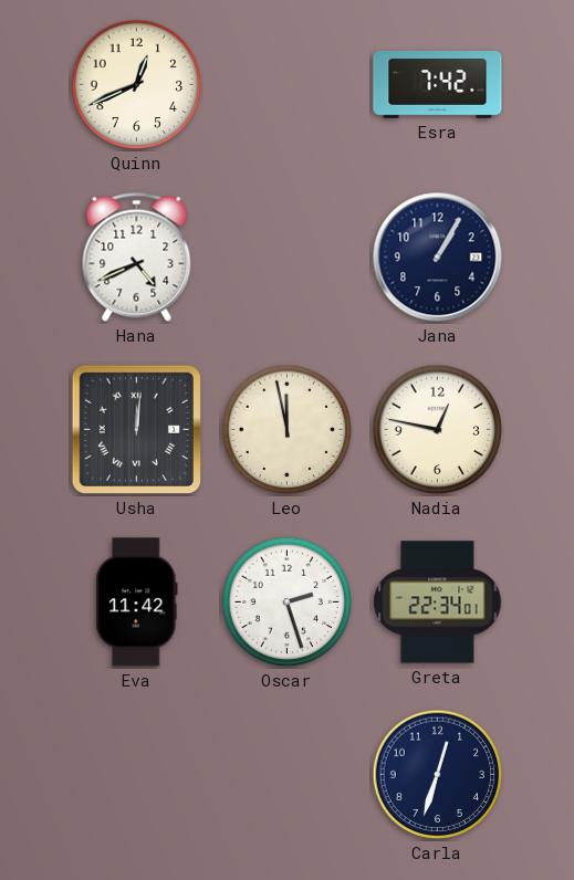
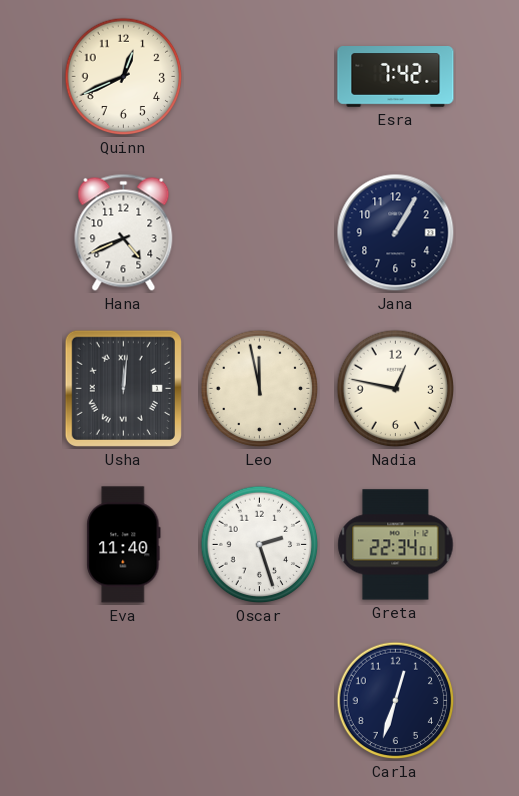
Eva: 11:42 -> 11:40 (124, 545)
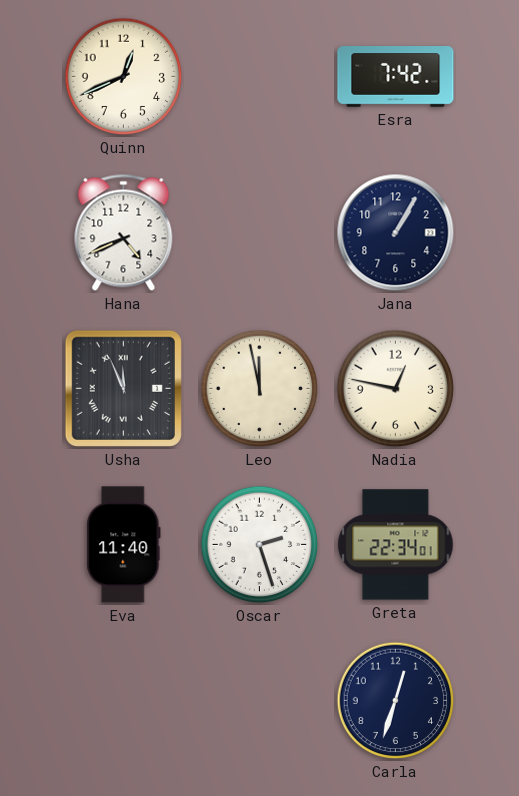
Usha: 12:01 -> 11:56 (123, 388)
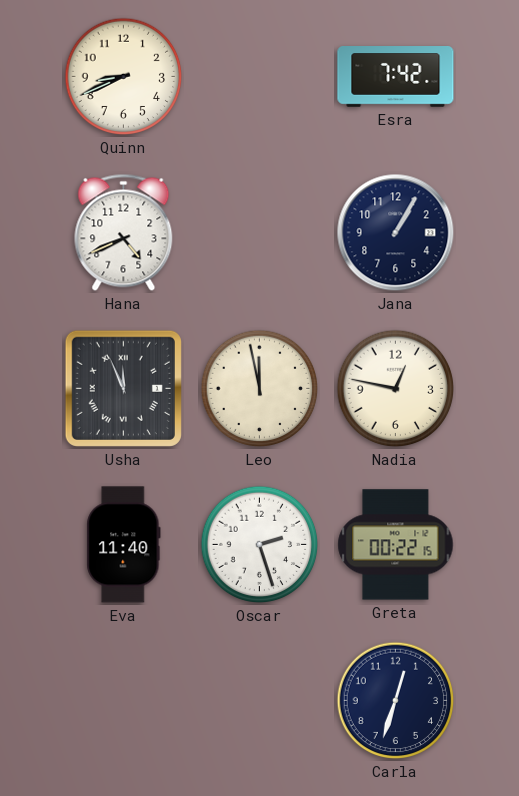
Quinn: 12:41 -> 8:41 (124, 77)
Greta: 22:34 -> 00:22 (396, 545)
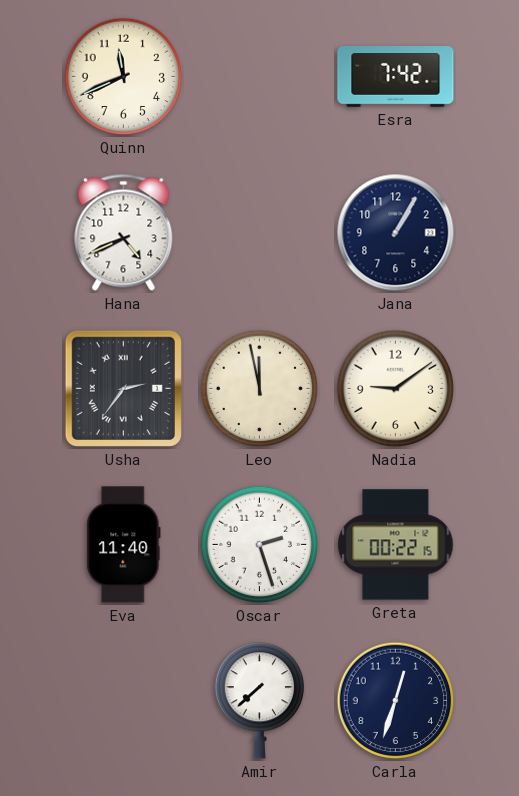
Quinn: 8:41 -> 11:41 (124, 77)
Usha: 11:56 -> 2:36 (123, 388)
Nadia: 12:47 -> 9:09 (396, 389)
Amir: none -> 7:38 (259, 701)
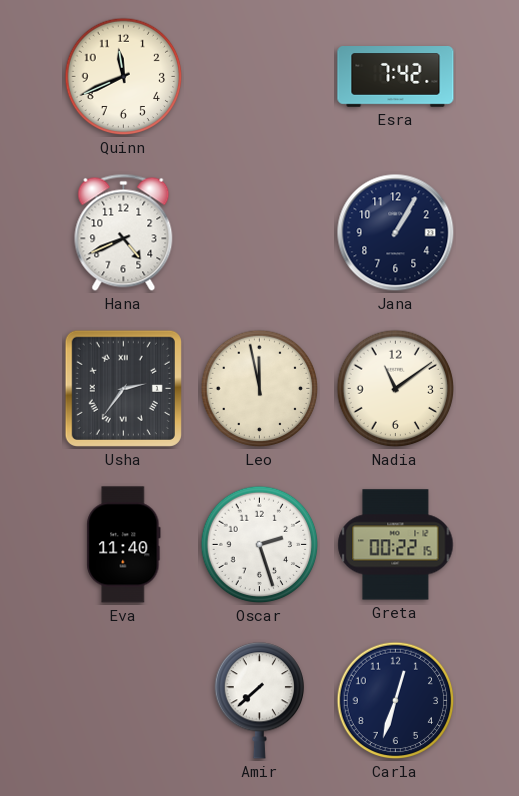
Nadia: 9:09 -> 11:09 (396, 389)
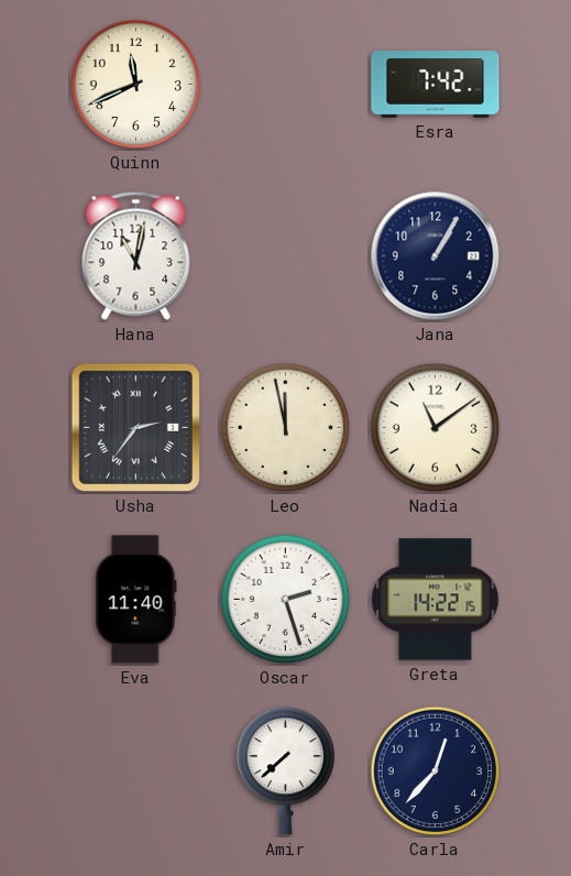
Hana: 4:41 -> 11:02 (136, 255)
Greta: 00:22 -> 14:22 (436, 600)
Carla: 12:33 -> 12:37 (436, 771)
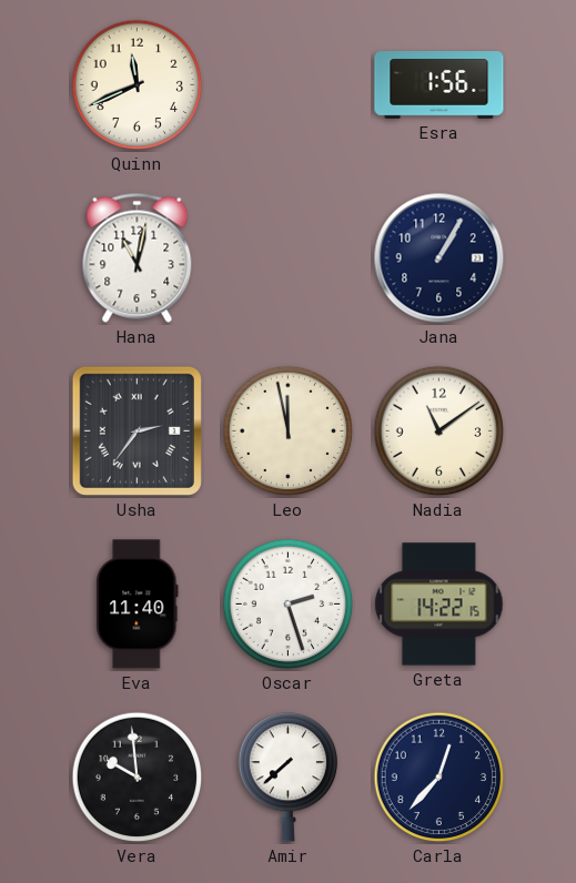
Esra: 7:42 -> 1:56 (439, 85)
Vera: none -> 9:59 (138, 778)
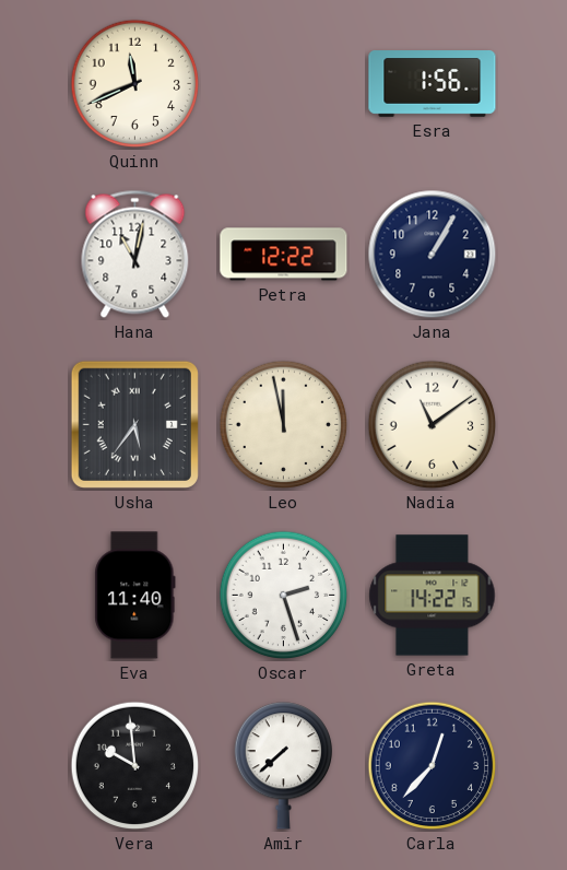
Petra: none -> 12:22 (284, 255)
Usha: 2:36 -> 5:36 (134, 424)
